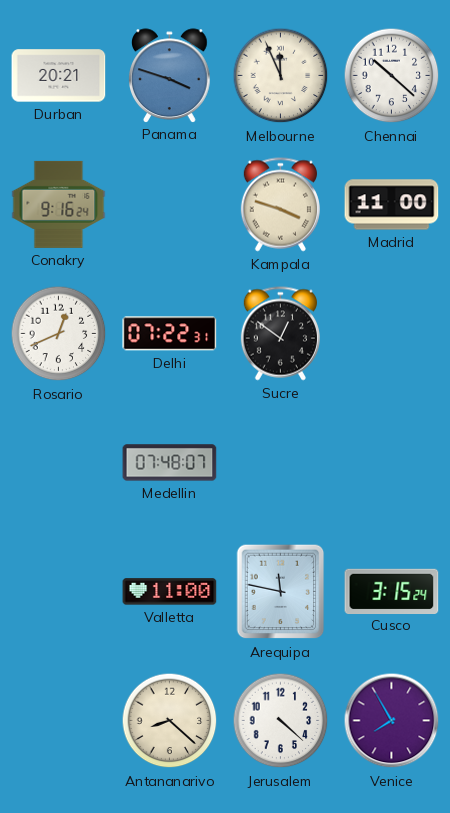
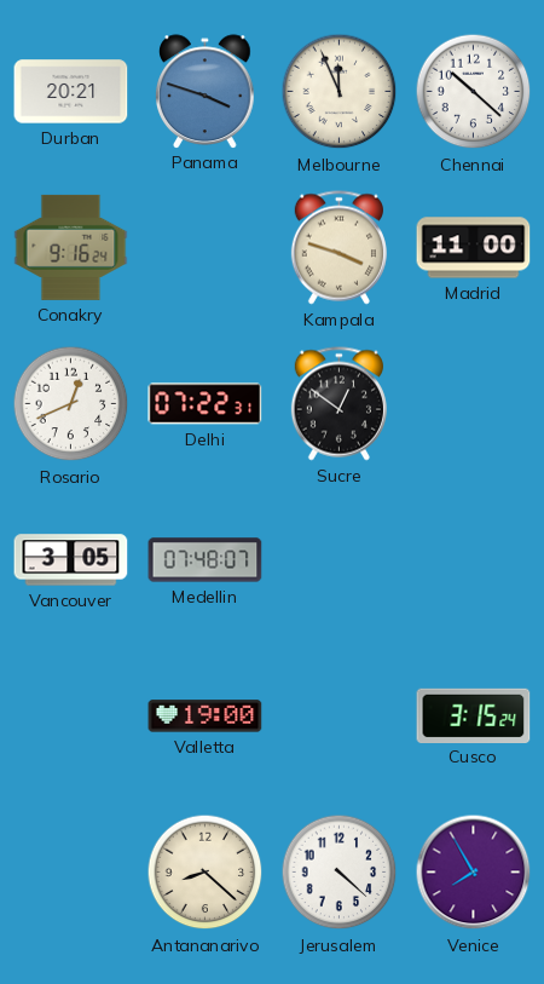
Vancouver: none -> 3:05 (71, 560)
Valletta: 11:00 -> 19:00 (206, 717)
Arequipa: 11:47 -> none (281, 592)
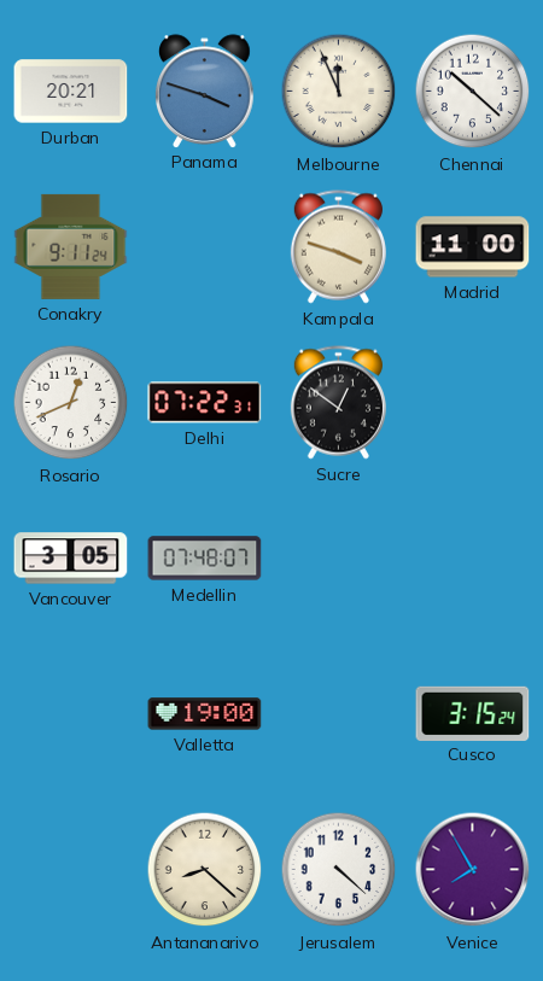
Conakry: 9:16 -> 9:11 (71, 246)
